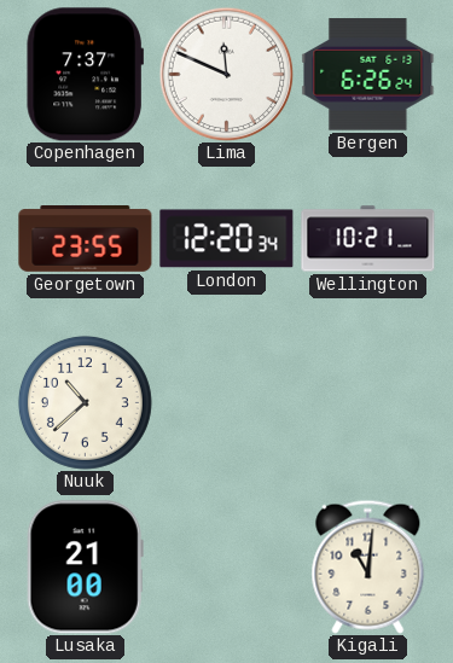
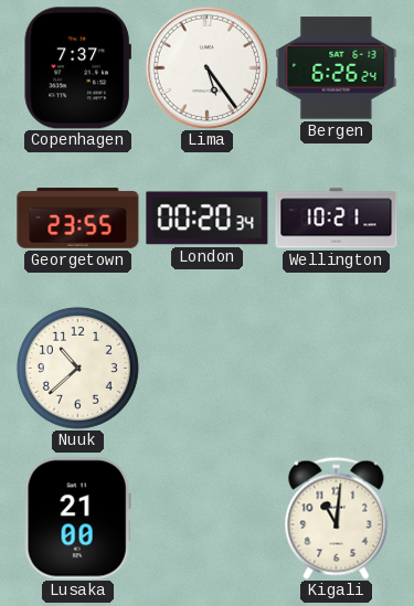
Lima: 11:49 -> 5:24 (206, 67)
London: 12:20 -> 00:20 (208, 219)
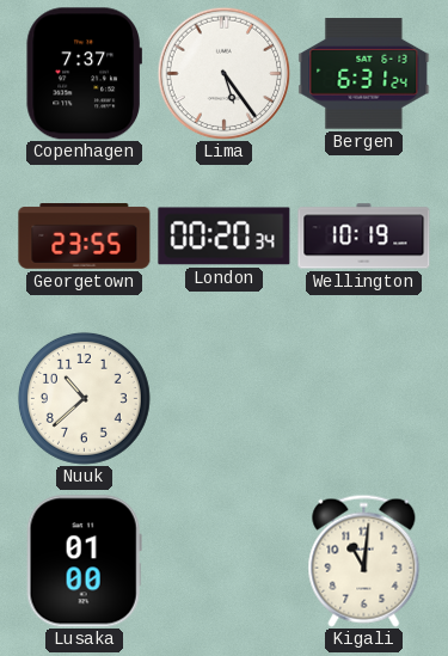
Bergen: 6:26 -> 6:31 (364, 74)
Wellington: 10:21 -> 10:19 (364, 237)
Lusaka: 21:00 -> 01:00 (84, 562)
